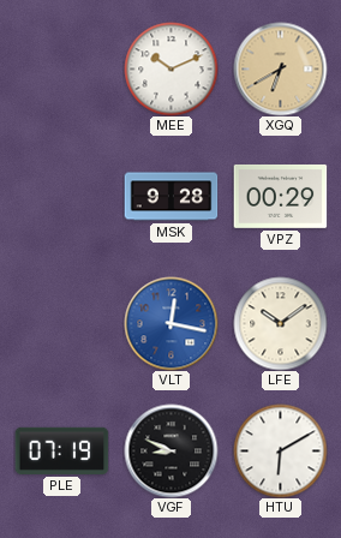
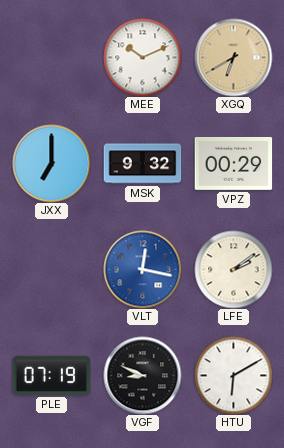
JXX: none -> 7:00 (51, 163)
MSK: 9:28 -> 9:32 (142, 164)
LFE: 10:09 -> 2:09 (233, 269)
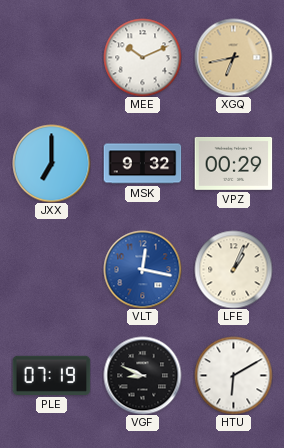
XGQ: 6:40 -> 6:43 (233, 57)
LFE: 2:09 -> 1:04 (233, 269)
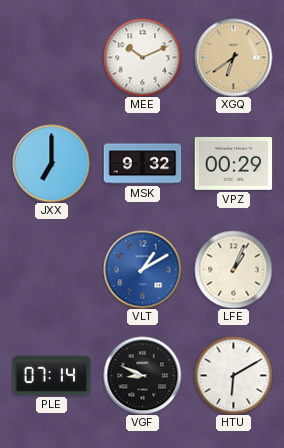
XGQ: 6:43 -> 6:39 (233, 57)
VLT: 12:17 -> 1:10 (142, 269)
PLE: 07:19 -> 07:14 (51, 375)
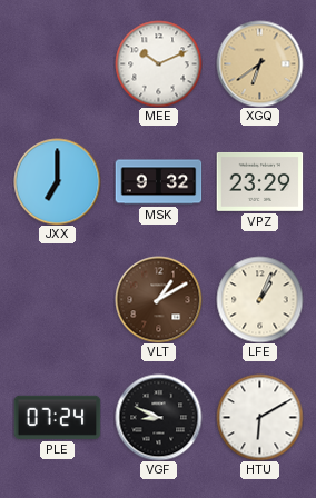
VPZ: 00:29 -> 23:29 (259, 181)
VLT dial: blue -> brown (158, 299)
PLE: 07:14 -> 07:24 (57, 417)
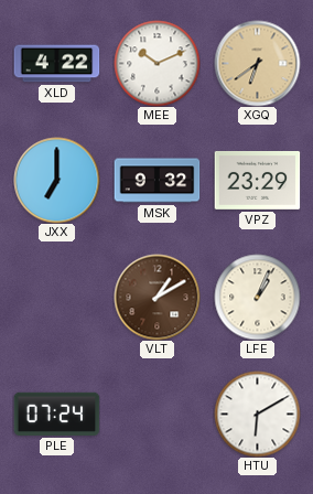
XLD: none -> 4:22 (56, 64)
VGF: 8:49 -> none (158, 417)
